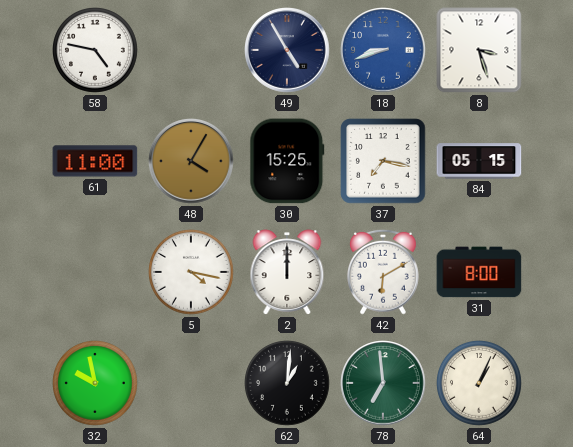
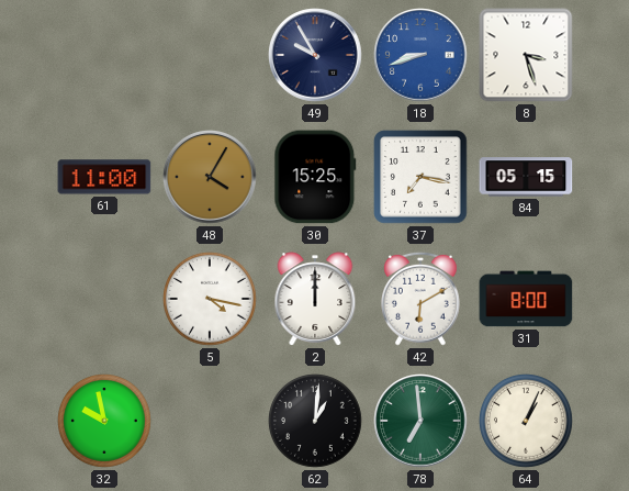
58: 4:47 -> none (96, 51)
49: 4:55 -> 9:55 (315, 55)
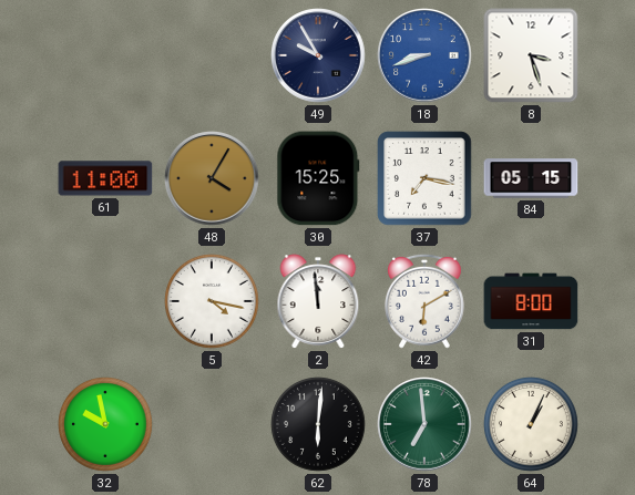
2: 12:00 -> 11:59 (318, 301)
62: 1:01 -> 6:01 (319, 425)
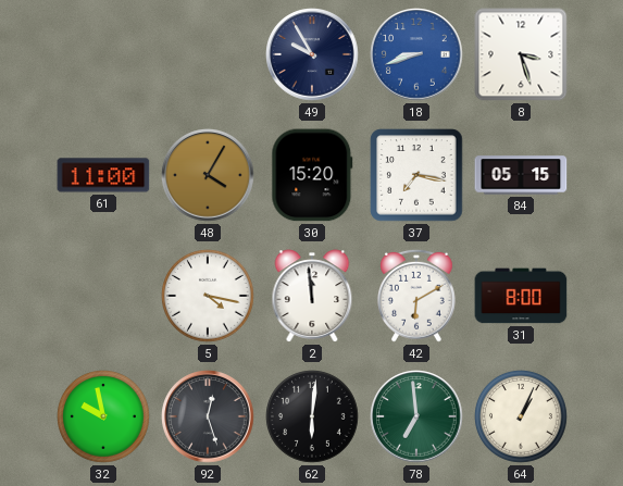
30: 15:25 -> 15:20 (312, 175)
92: none -> 12:27 (208, 416)
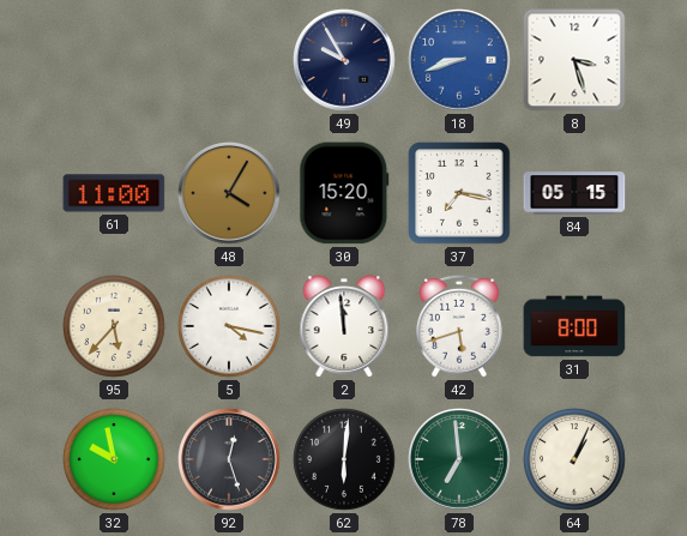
95: none -> 5:37 (115, 327)
42: 6:10 -> 5:42 (460, 326)
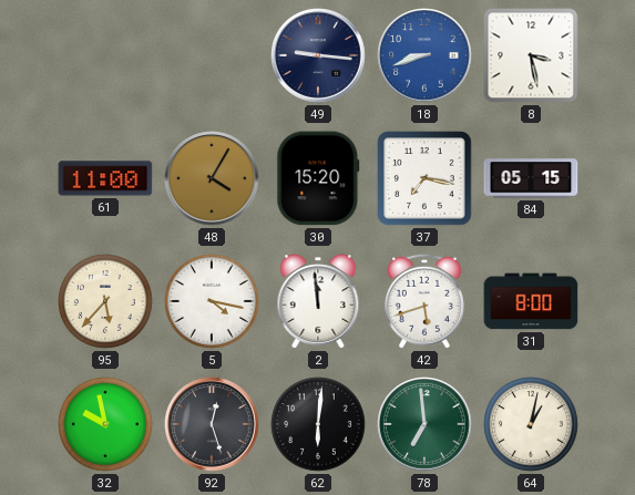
49: 9:55 -> 9:16 (318, 55)
8: 3:27 -> 3:28 (531, 55)
64: 1:04 -> 1:02 (532, 425)
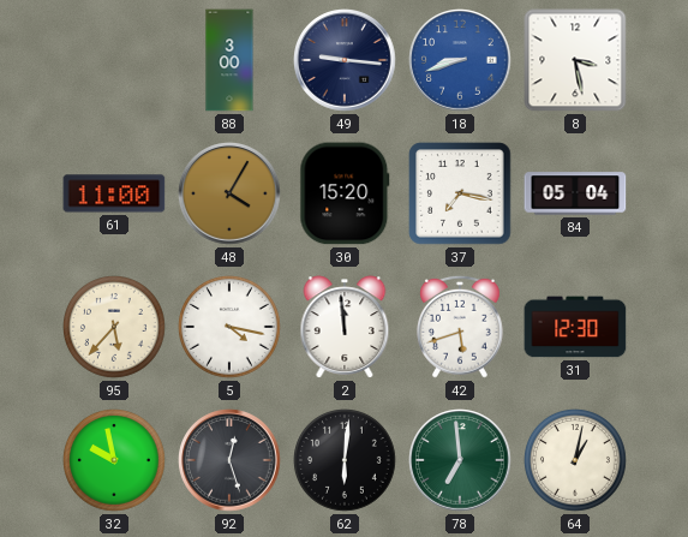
88: none -> 3:00 (229, 60)
84: 05:15 -> 05:04 (575, 193)
31: 8:00 -> 12:30 (575, 327)
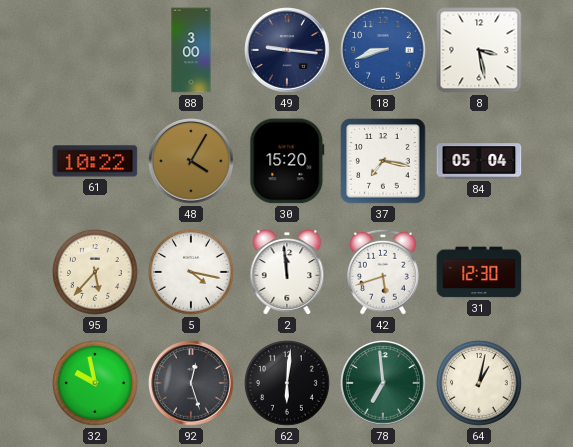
61: 11:00 -> 10:22 (95, 161)
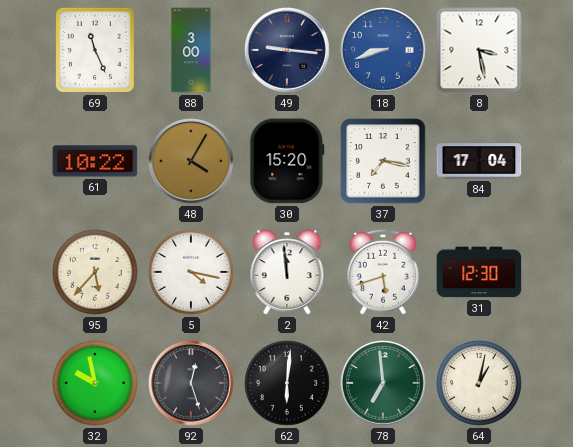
69: none -> 11:26 (95, 50)
84: 05:04 -> 17:04 (479, 161)
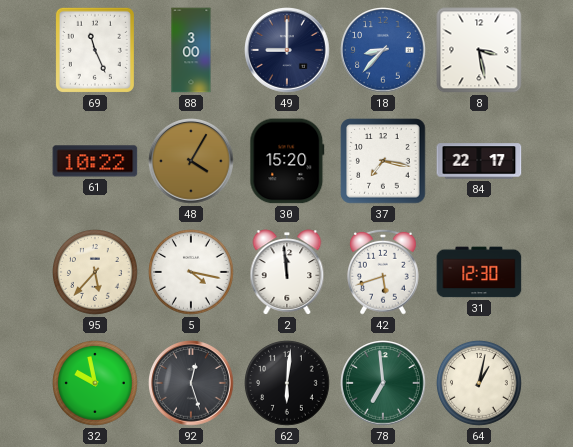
49: 9:16 -> 9:00 (287, 50)
18: 8:42 -> 8:37 (383, 50)
84: 17:04 -> 22:17 (479, 161)
